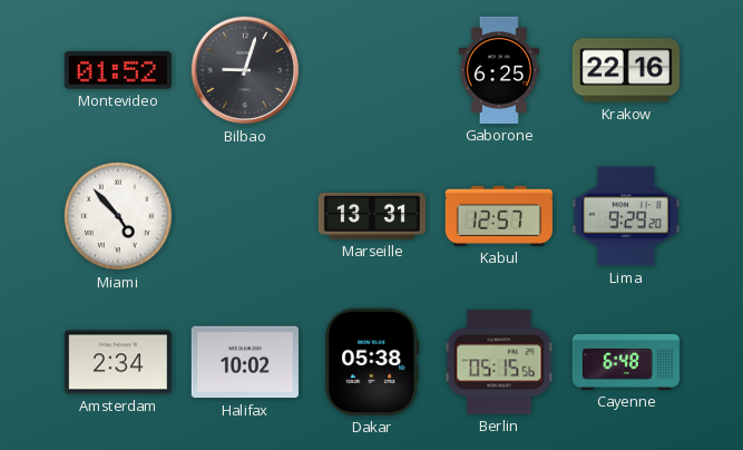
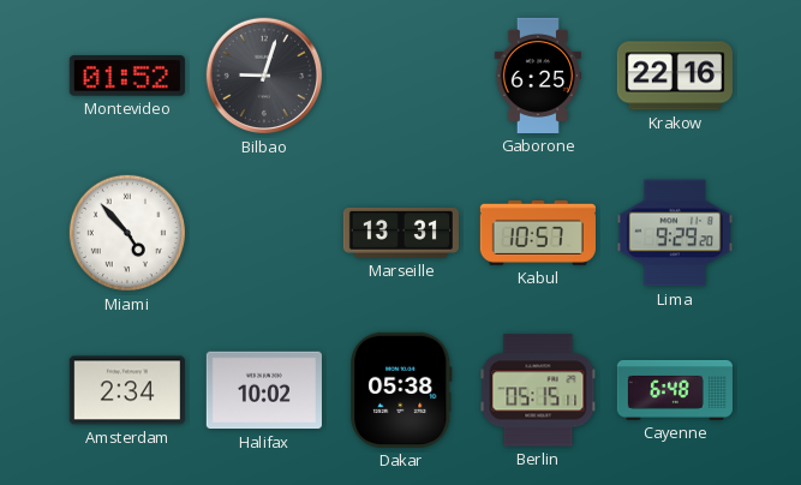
Kabul: 12:57 -> 10:57 (538, 233)
Berlin: 05:15:56 -> 05:15:11 (538, 390)
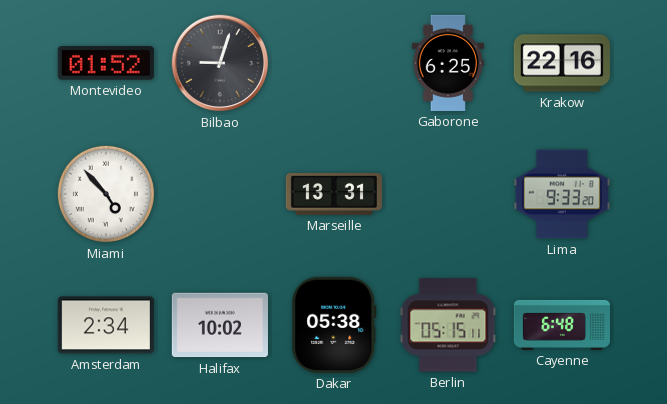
Kabul: 10:57 -> none (538, 233)
Lima: 9:29 -> 9:33 (562, 194)
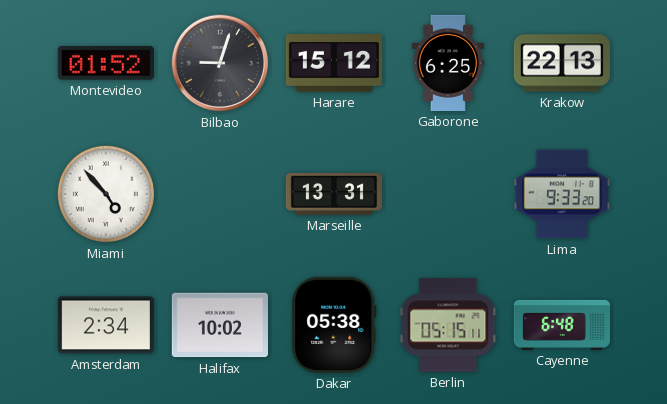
Harare: none -> 15:12 (334, 63)
Krakow: 22:16 -> 22:13 (562, 63)
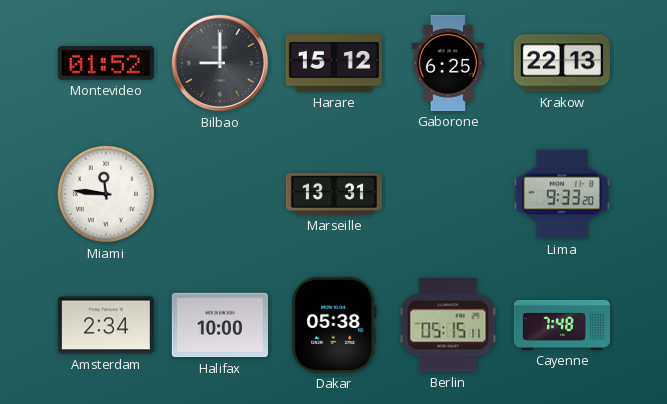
Bilbao: 9:03 -> 9:00 (220, 63)
Miami: 4:53 -> 11:46 (106, 194)
Halifax: 10:02 -> 10:00 (220, 325)
Cayenne: 6:48 -> 7:48 (562, 325)
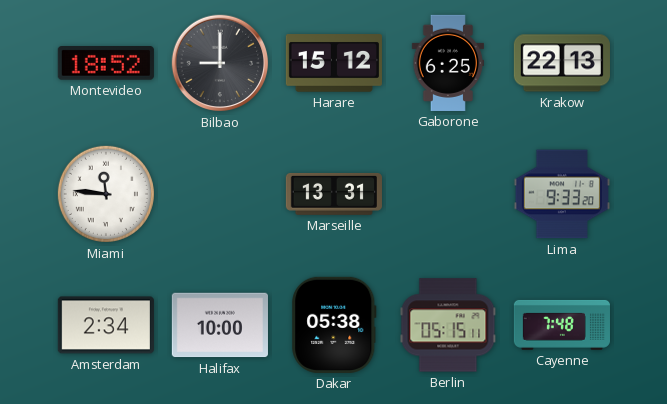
Montevideo: 01:52 -> 18:52 (106, 64)
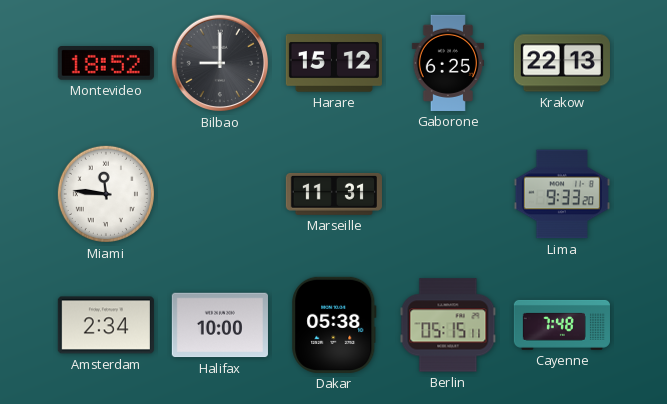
Marseille: 13:31 -> 11:31 (334, 194)
